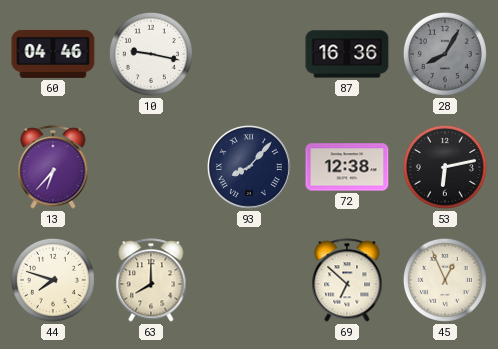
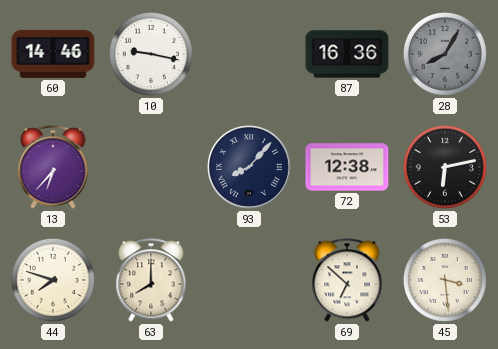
60: 04:46 -> 14:46 (53, 54)
45: 12:56 -> 3:29 (445, 280)
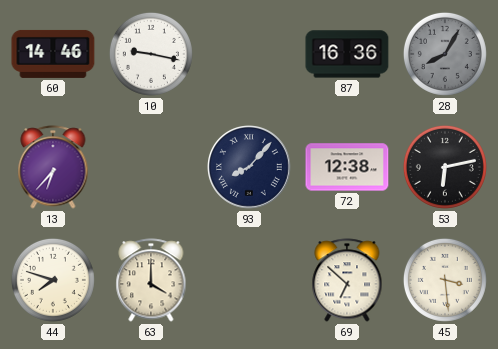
63: 8:00 -> 4:00 (151, 280)
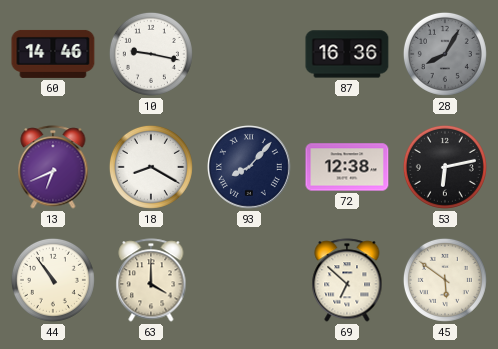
13: 6:37 -> 6:41 (53, 167)
18: none -> 8:20 (151, 167)
44: 7:48 -> 10:54 (53, 280)
45: 3:29 -> 5:51 (445, 280)
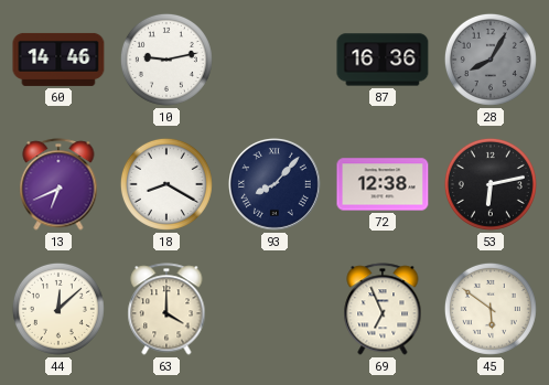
10: 9:17 -> 9:13 (166, 60)
44: 10:54 -> 12:08 (58, 309)
69: 6:52 -> 6:56 (383, 309)
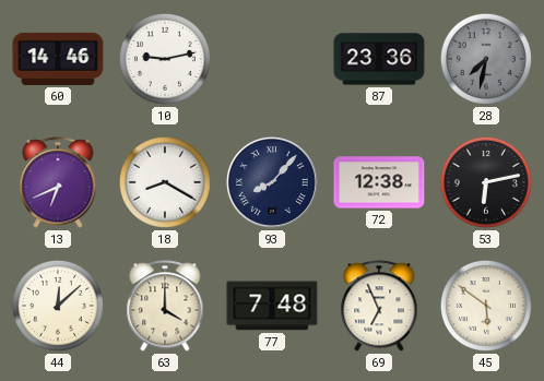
87: 16:36 -> 23:36 (379, 59)
28: 8:05 -> 7:32 (486, 59)
77: none -> 7:48 (272, 306)
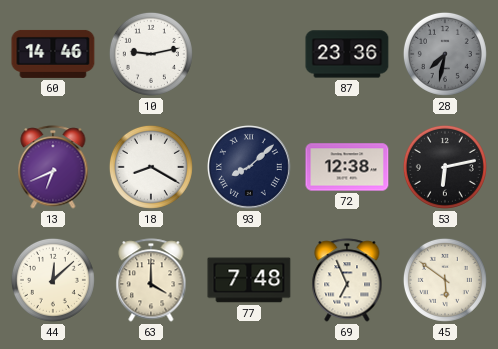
93: 8:07 -> 8:08 (250, 168)
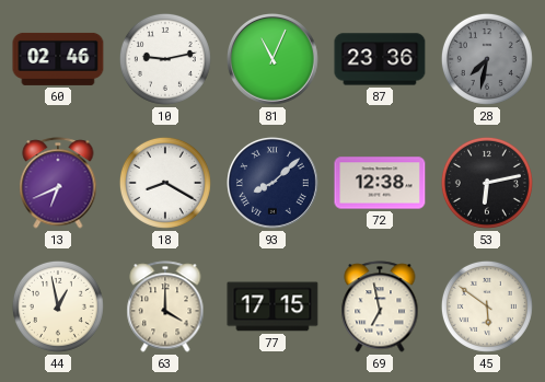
60: 14:46 -> 02:46 (58, 59)
81: none -> 11:04 (274, 60)
44: 12:08 -> 12:58 (58, 306)
77: 7:48 -> 17:15 (272, 306)
69: 6:56 -> 6:58 (380, 306)
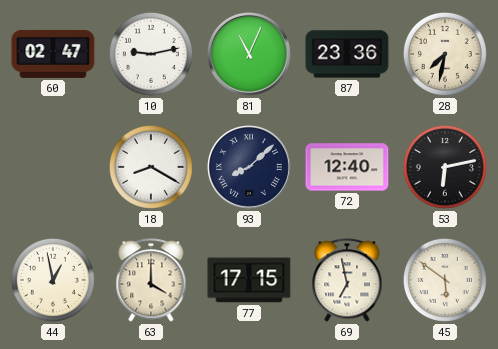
60: 02:46 -> 02:47 (53, 54)
28 dial: grey -> cream (445, 54)
13: 6:41 -> none (58, 183)
72: 12:38 -> 12:40 (347, 167)
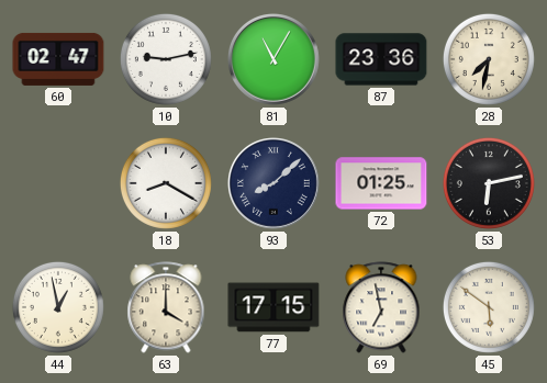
81: 11:04 -> 11:05 (275, 60)
72: 12:40 -> 01:25 (381, 183)
